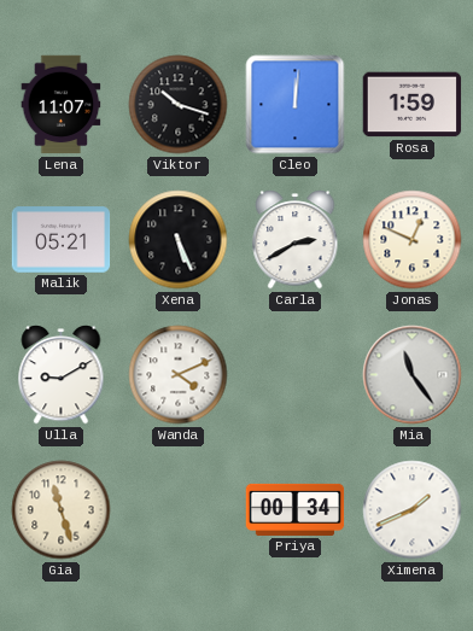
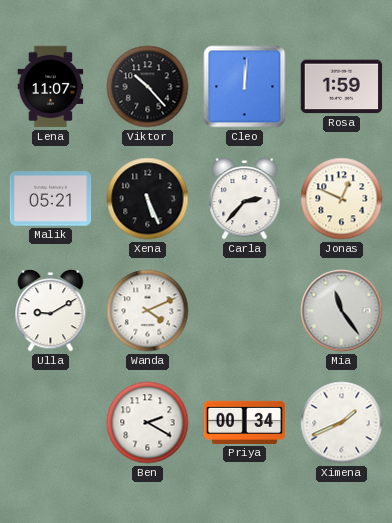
Viktor: 10:18 -> 10:23 (148, 87)
Carla: 2:40 -> 2:37 (245, 199)
Gia: 11:27 -> none (62, 510)
Ben: none -> 2:20 (148, 423)
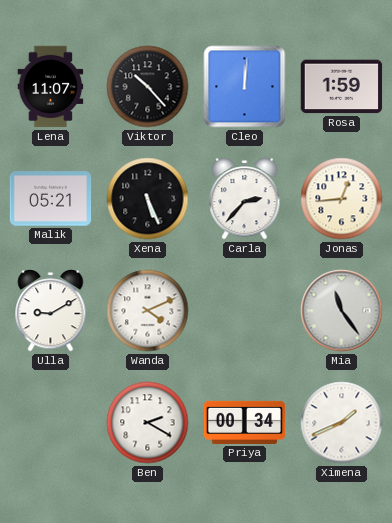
Jonas: 12:49 -> 12:44 (342, 199)
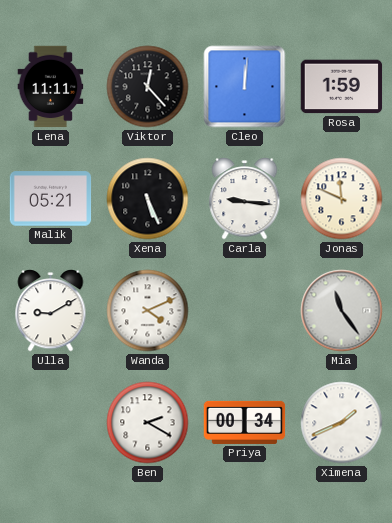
Lena: 11:07 -> 11:11 (51, 87)
Viktor: 10:23 -> 12:23 (148, 87)
Carla: 2:37 -> 9:16 (245, 199)
Jonas: 12:44 -> 11:49 (342, 199)
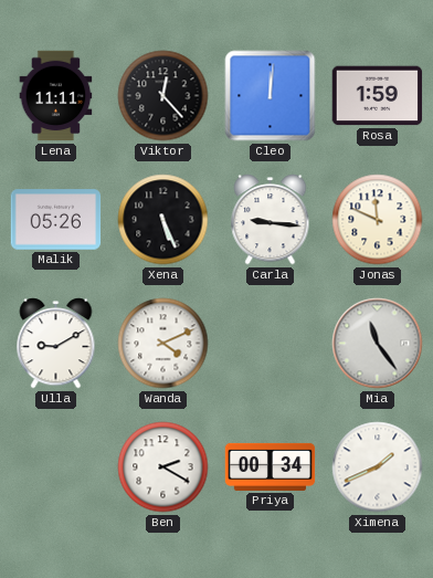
Malik: 05:21 -> 05:26 (56, 220)
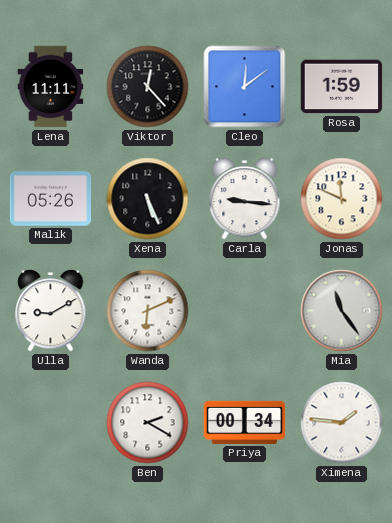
Cleo: 12:01 -> 12:09 (245, 87)
Wanda: 4:11 -> 6:11 (148, 311)
Ximena: 1:41 -> 1:46 (342, 423)
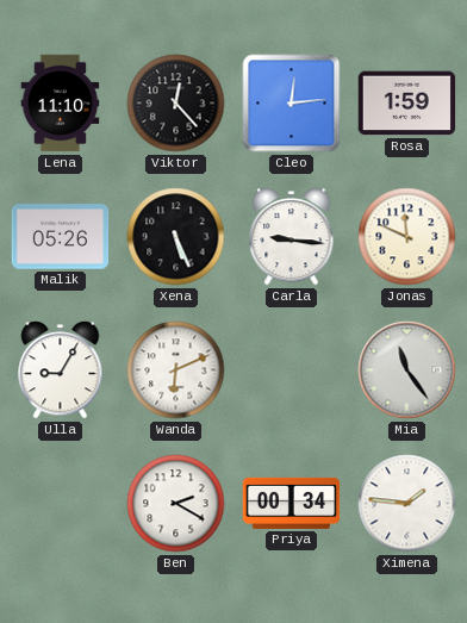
Lena: 11:11 -> 11:10 (61, 104)
Cleo: 12:09 -> 12:14 (292, 104)
Ulla: 9:10 -> 9:05 (61, 370)
